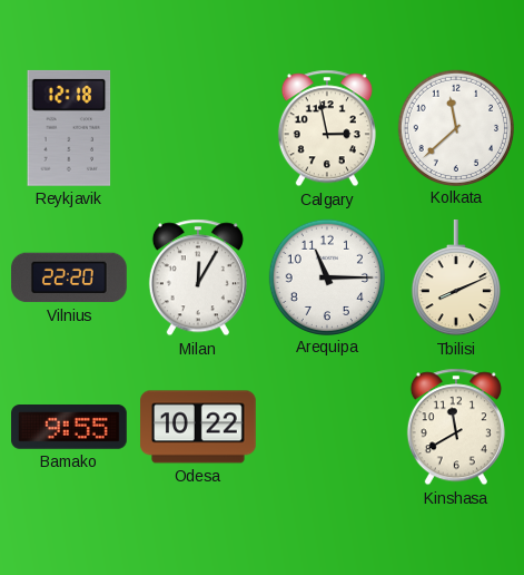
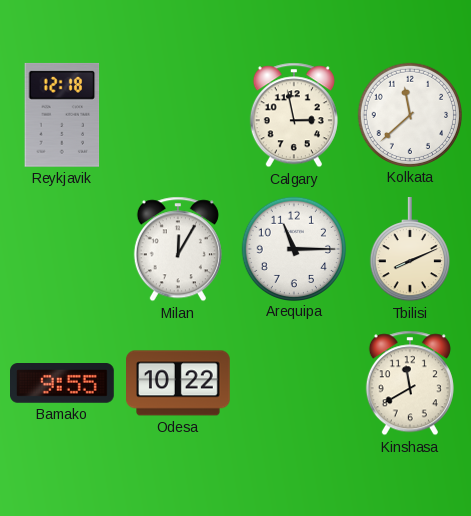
Vilnius: 22:20 -> none (70, 277)
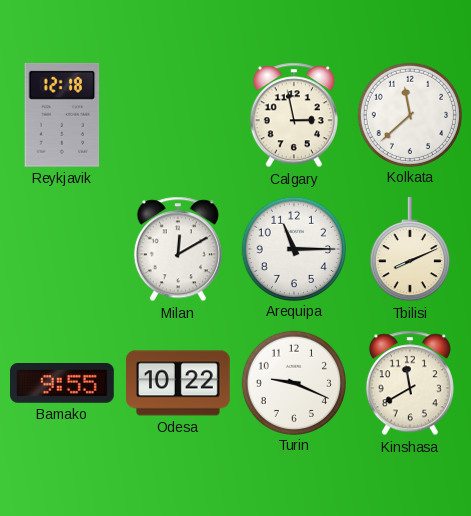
Milan: 12:05 -> 12:10 (178, 249)
Turin: none -> 9:19 (293, 382)
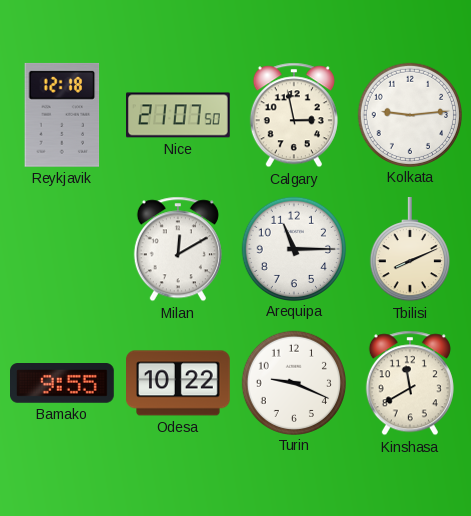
Nice: none -> 21:07 (179, 115)
Kolkata: 11:38 -> 9:14 (409, 114)
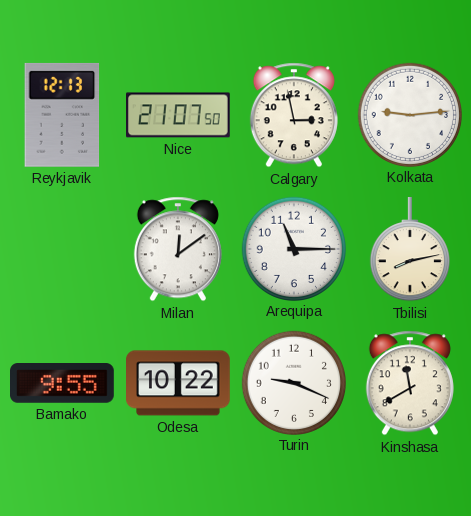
Reykjavik: 12:18 -> 12:13 (62, 115)
Milan: 12:10 -> 12:09 (178, 249)
Tbilisi: 8:11 -> 8:13 (410, 250)
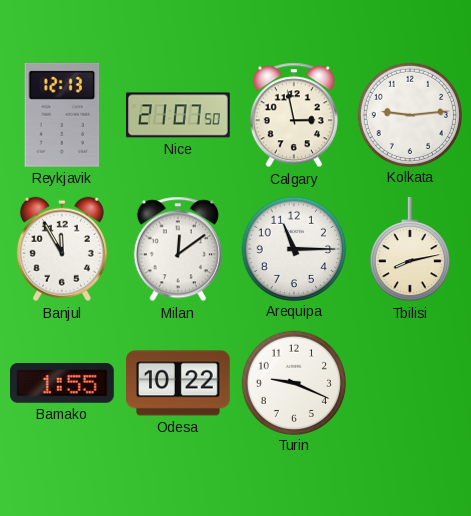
Banjul: none -> 11:55 (62, 249)
Bamako: 9:55 -> 1:55 (63, 384)
Kinshasa: 11:40 -> none (410, 383)
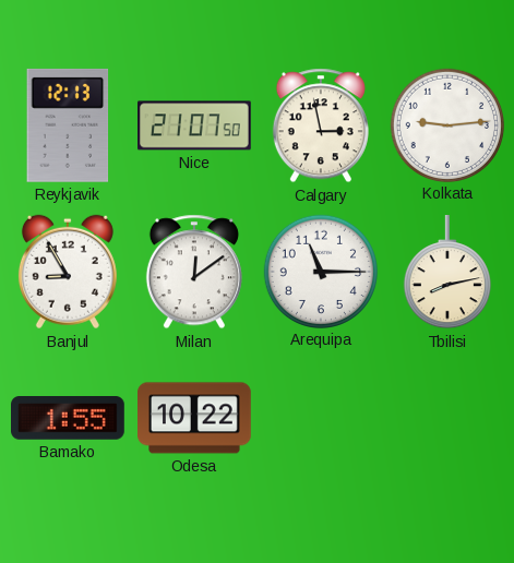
Banjul: 11:55 -> 8:55 (68, 272)
Turin: 9:19 -> none (293, 382)
